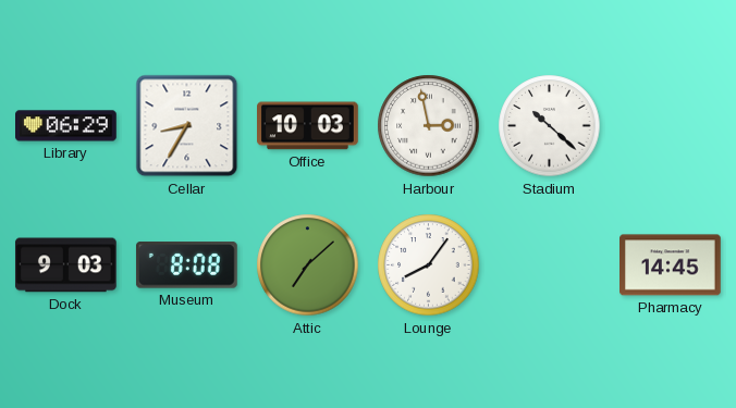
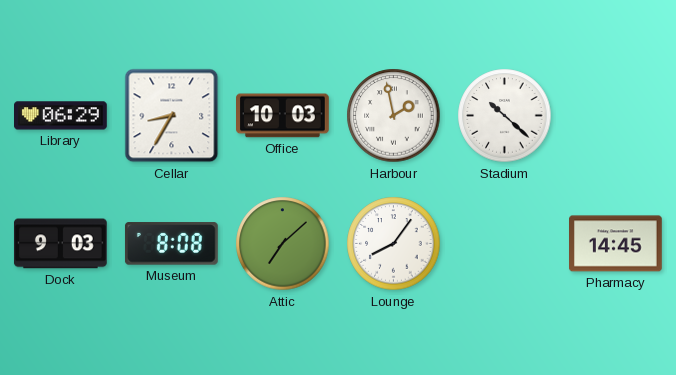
Harbour: 2:58 -> 1:58 (394, 116)
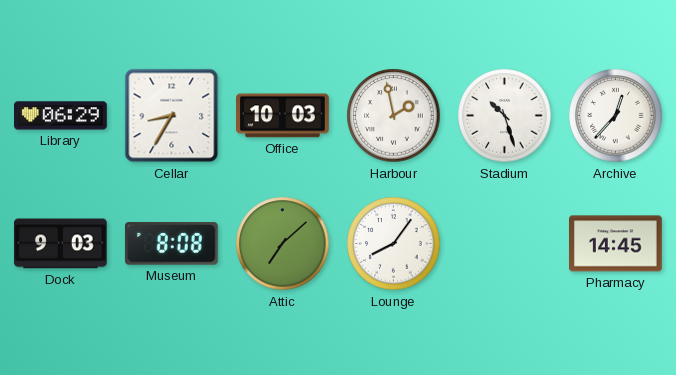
Stadium: 10:22 -> 10:27 (505, 116)
Archive: none -> 12:37 (616, 116)
